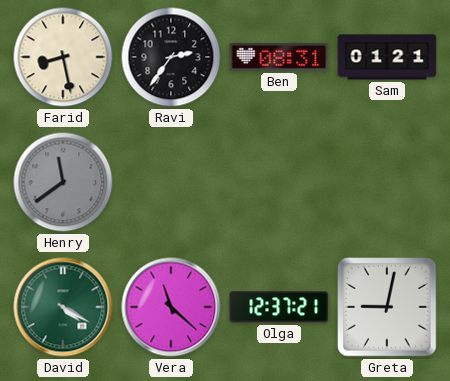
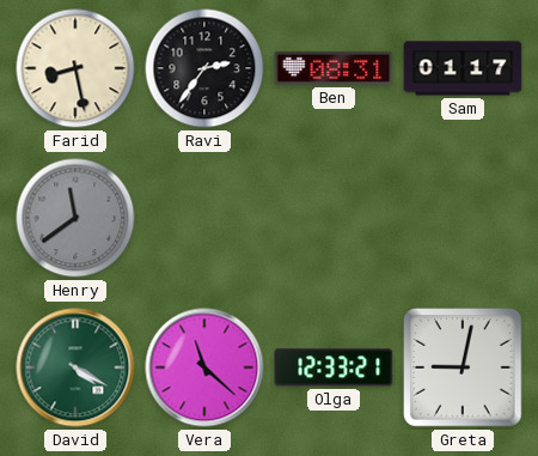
Sam: 01:21 -> 01:17 (463, 68)
Olga: 12:37 -> 12:33 (334, 367)
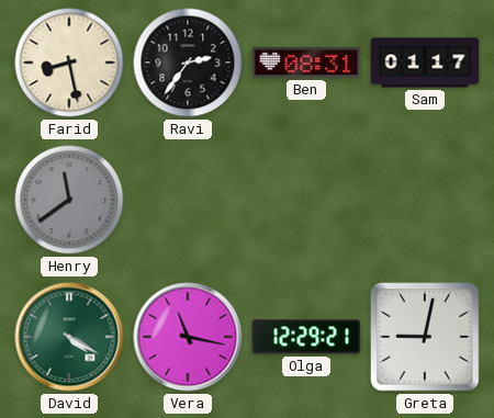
Vera: 11:22 -> 11:17 (188, 337)
Olga: 12:33 -> 12:29 (306, 337)
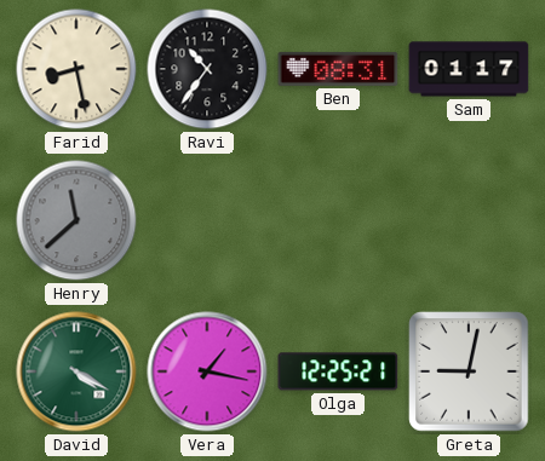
Ravi: 2:36 -> 10:36 (207, 69)
Henry: 11:39 -> 11:38 (76, 220)
Vera: 11:17 -> 1:17 (207, 371)
Olga: 12:29 -> 12:25 (338, 371)
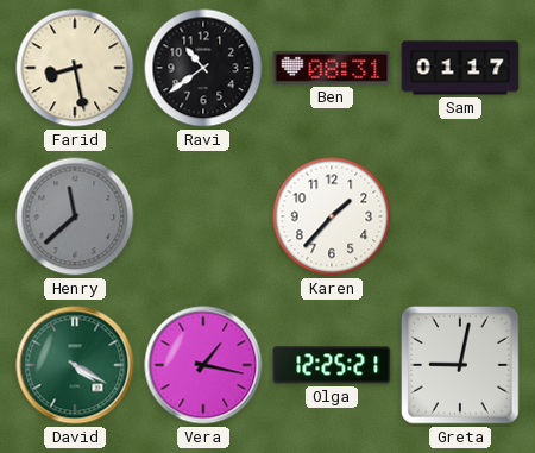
Ravi: 10:36 -> 10:39 (203, 68)
Karen: none -> 1:37 (332, 216)
